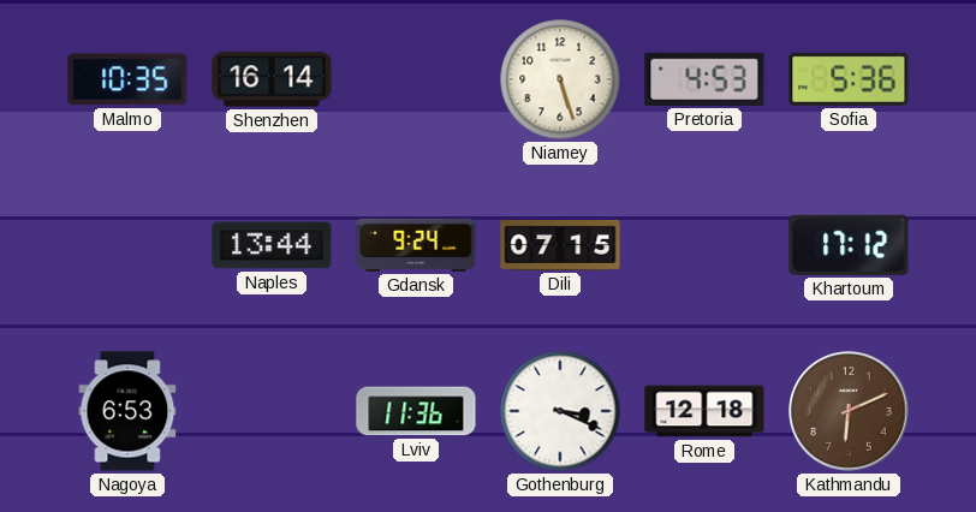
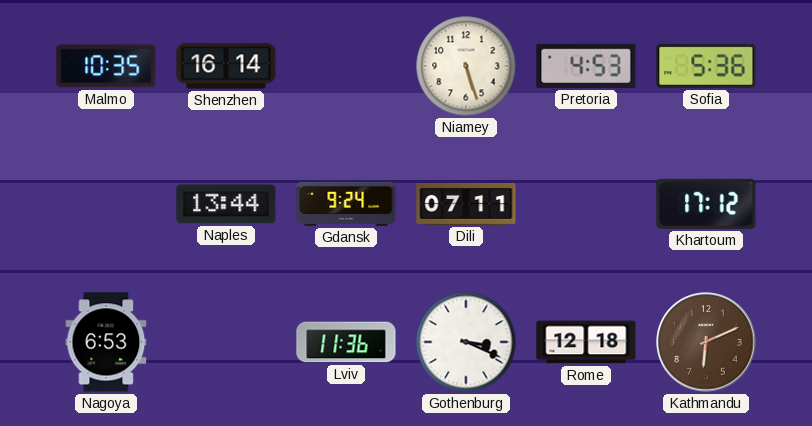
Dili: 07:15 -> 07:11 (466, 204)
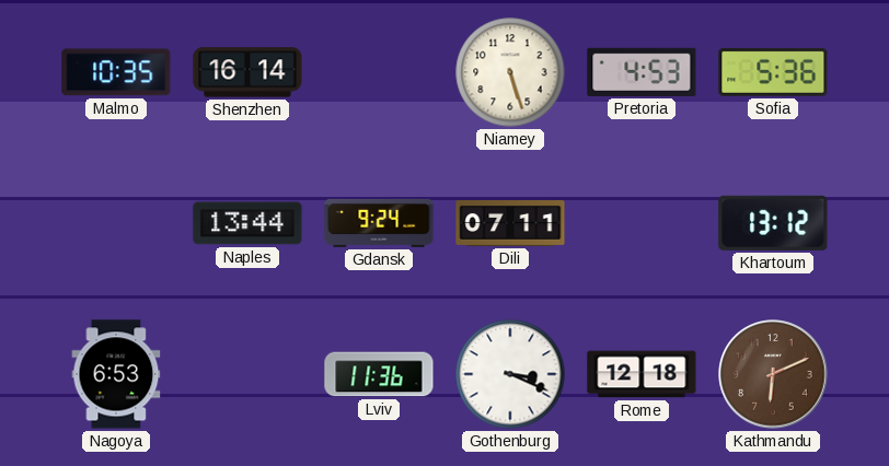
Khartoum: 17:12 -> 13:12 (773, 223)
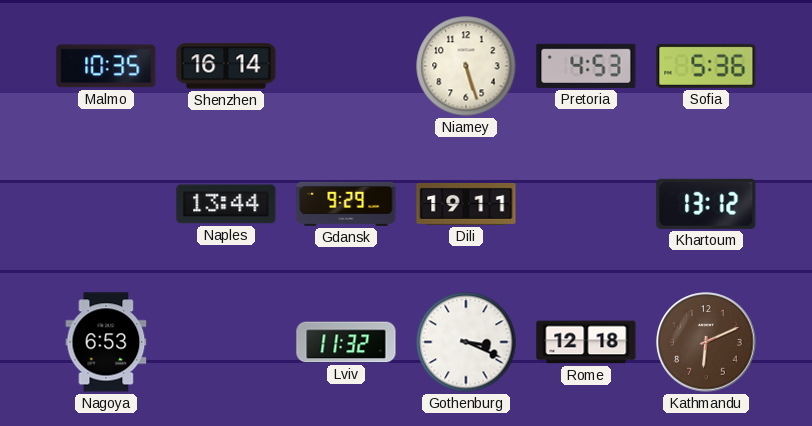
Gdansk: 9:24 -> 9:29 (346, 204)
Dili: 07:11 -> 19:11 (466, 204)
Lviv: 11:36 -> 11:32 (346, 342)
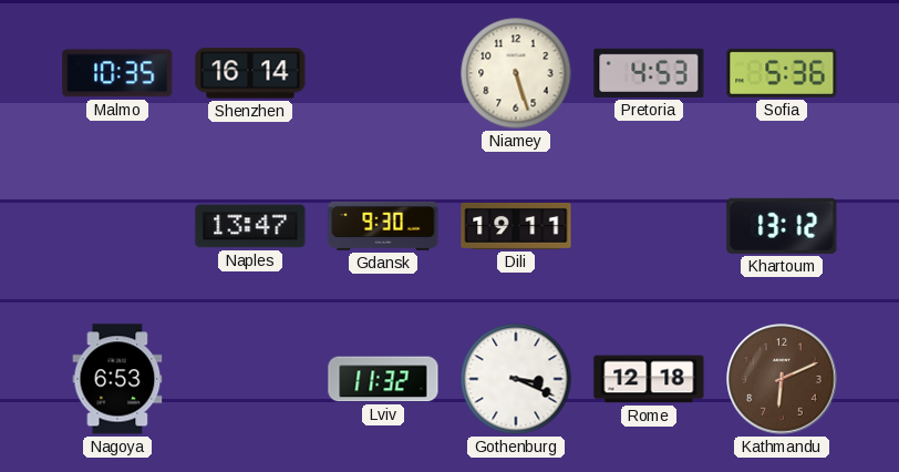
Naples: 13:44 -> 13:47 (250, 226)
Gdansk: 9:29 -> 9:30 (383, 226)
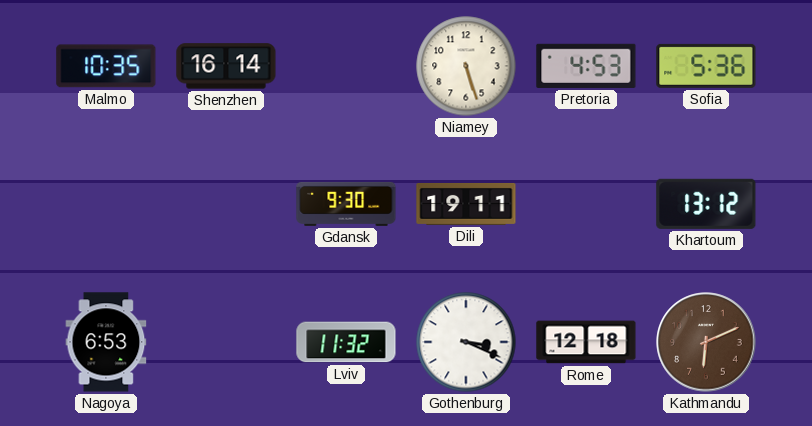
Naples: 13:47 -> none (250, 226)
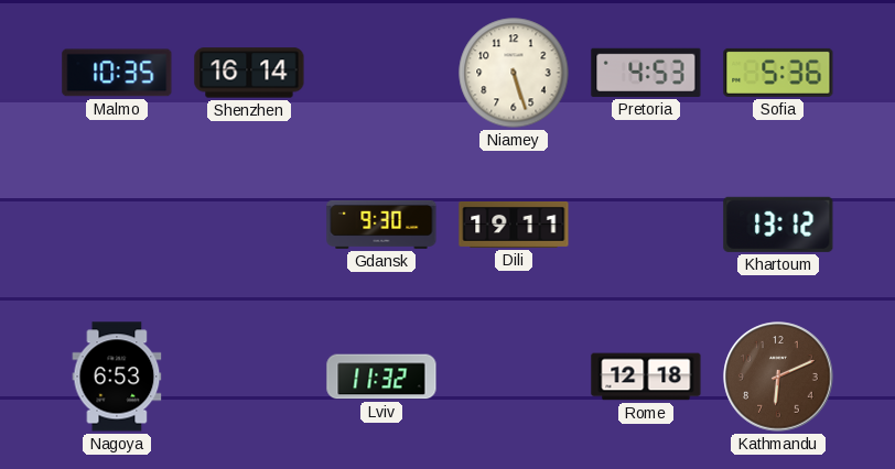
Gothenburg: 3:19 -> none (466, 342)
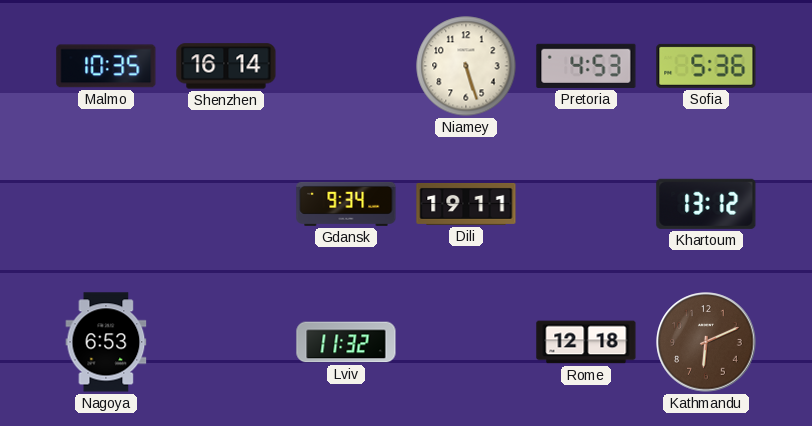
Gdansk: 9:30 -> 9:34 (346, 204)
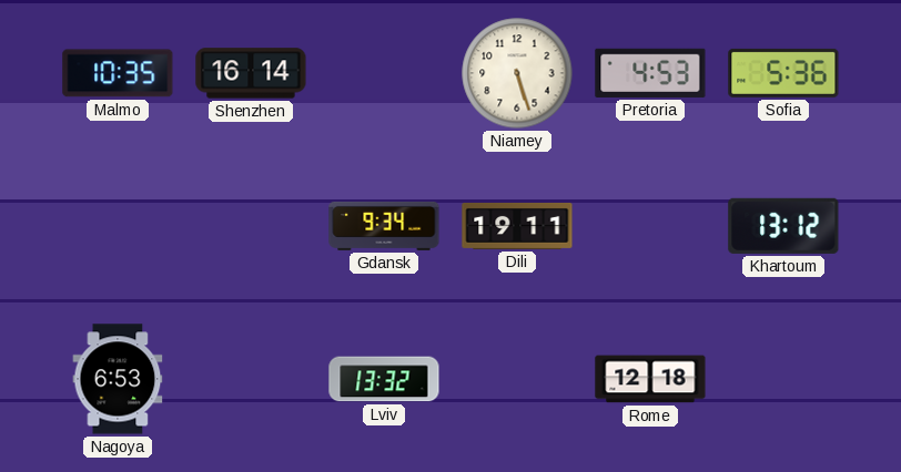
Lviv: 11:32 -> 13:32 (384, 379)
Kathmandu: 6:11 -> none (706, 342)
